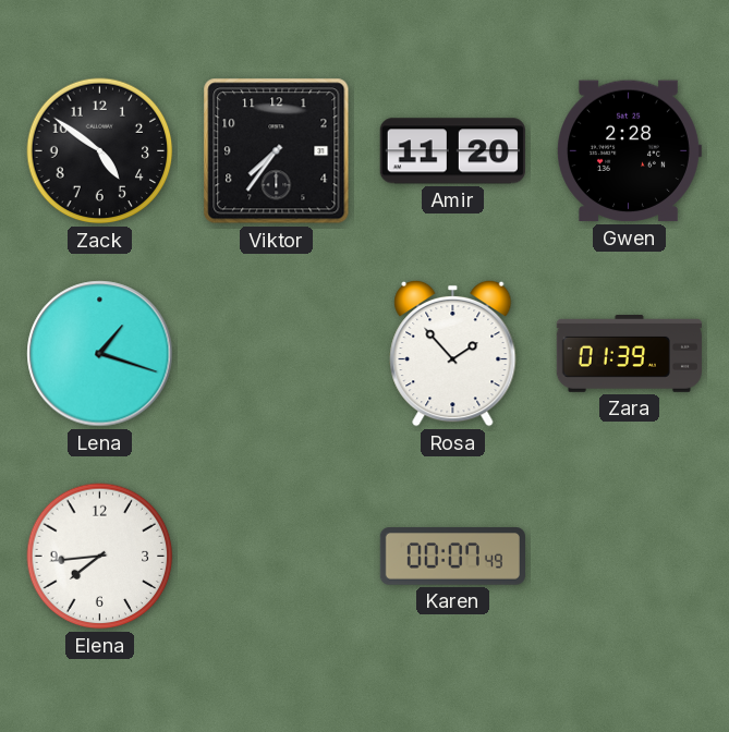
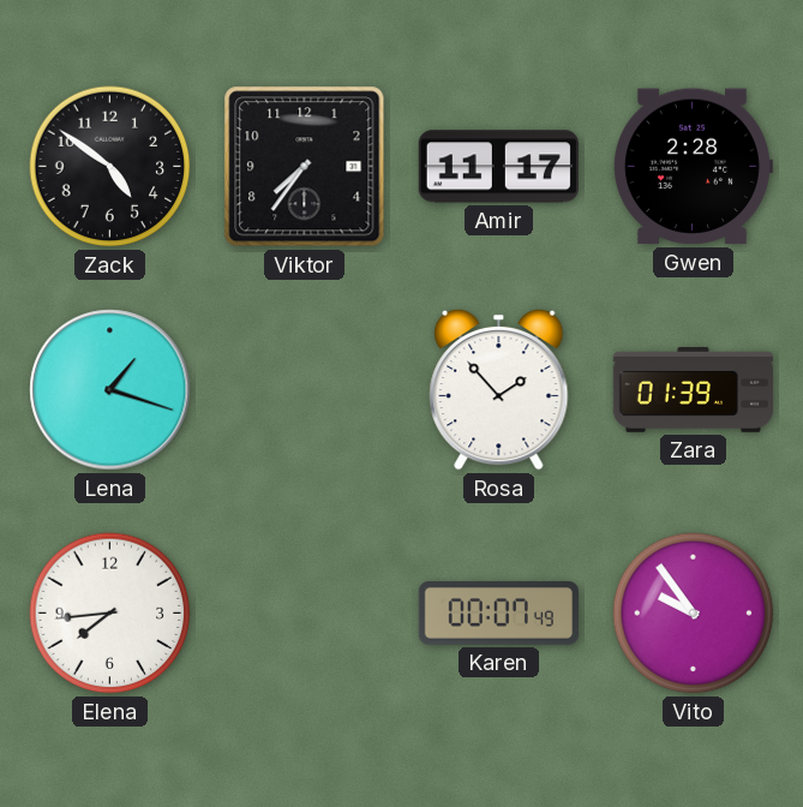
Amir: 11:20 -> 11:17 (498, 167)
Vito: none -> 9:54 (694, 614)
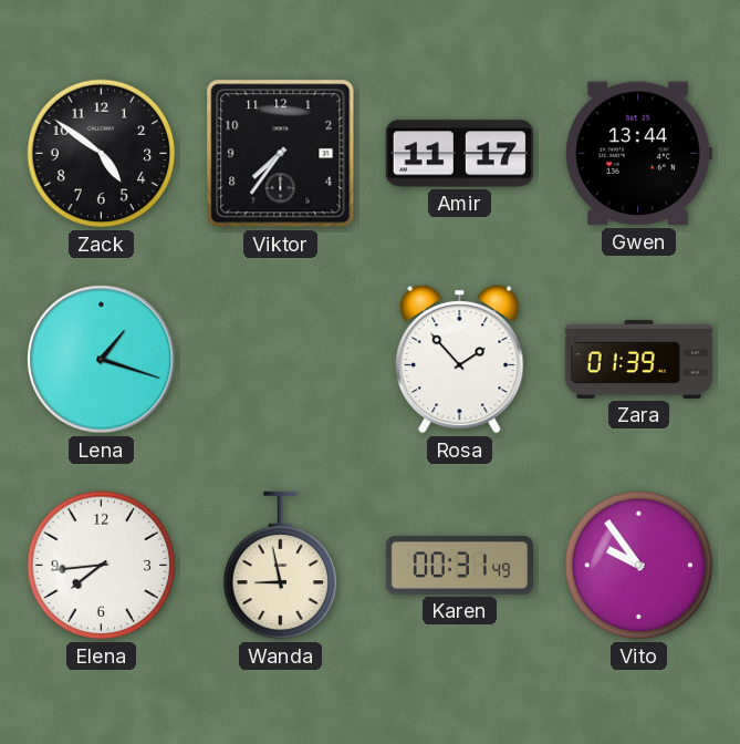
Gwen: 2:28 -> 13:44 (638, 154)
Wanda: none -> 8:58 (281, 566)
Karen: 00:07 -> 00:31 (459, 566)
